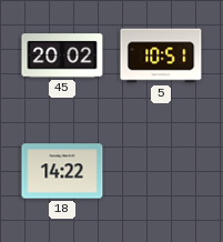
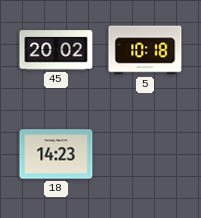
5: 10:51 -> 10:18 (145, 50)
18: 14:22 -> 14:23 (56, 154)
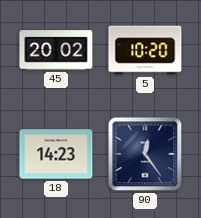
5: 10:18 -> 10:20 (145, 50)
90: none -> 12:24 (145, 154)
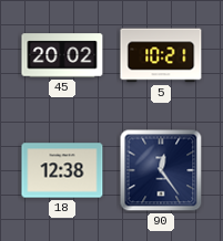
5: 10:20 -> 10:21 (161, 55)
18: 14:23 -> 12:38 (62, 170)
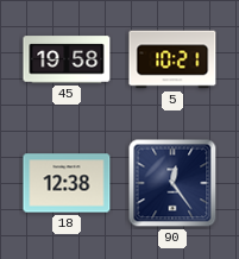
45: 20:02 -> 19:58 (67, 59)
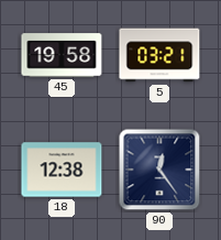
5: 10:21 -> 03:21 (159, 55)
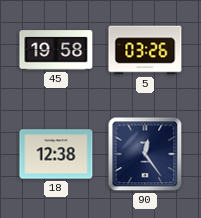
5: 03:21 -> 03:26 (145, 50)
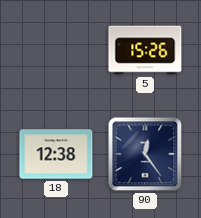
45: 19:58 -> none (56, 50)
5: 03:26 -> 15:26 (145, 50)
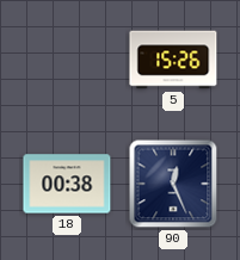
18: 12:38 -> 00:38 (67, 184)
90: 12:24 -> 12:26 (173, 184)
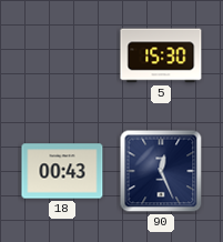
5: 15:26 -> 15:30 (161, 56)
18: 00:38 -> 00:43 (62, 171)
